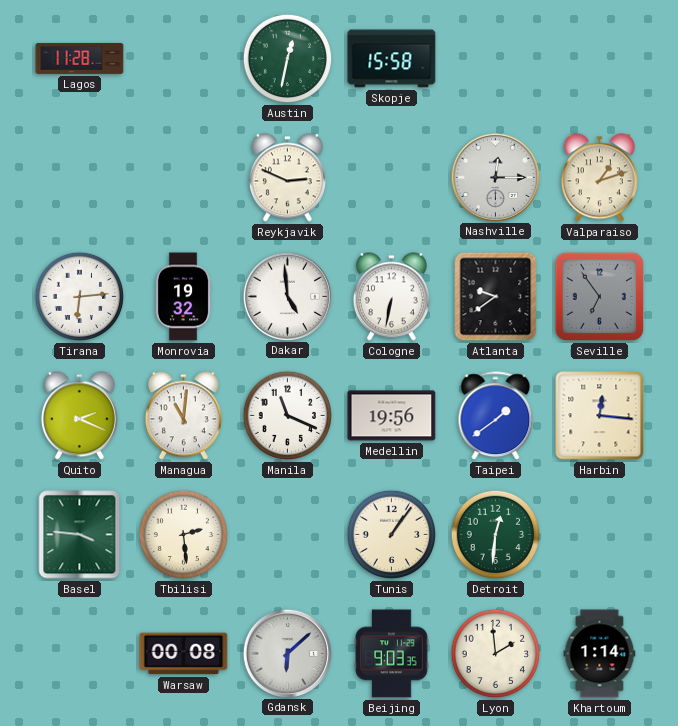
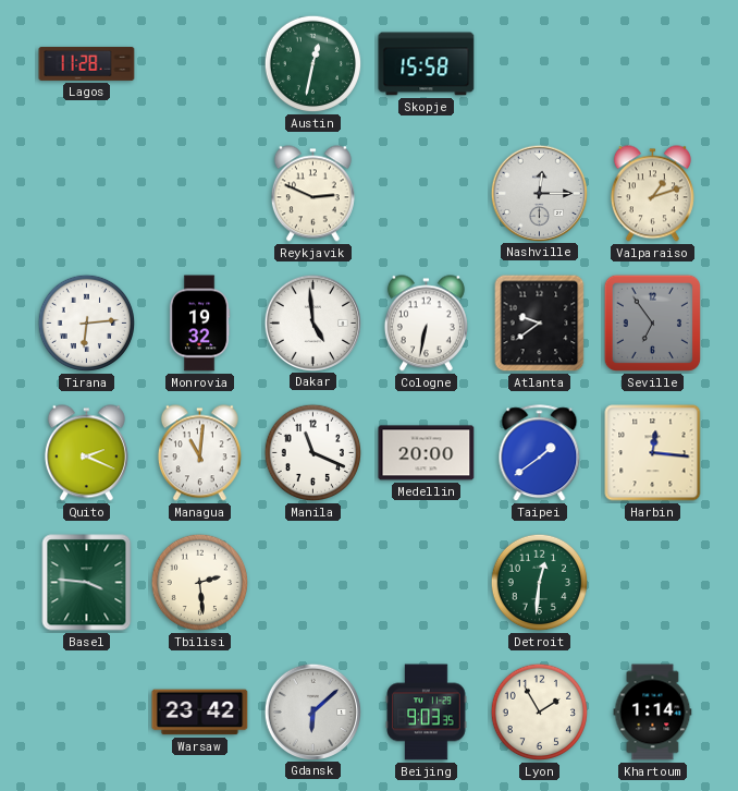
Medellin: 19:56 -> 20:00 (427, 453)
Tunis: 1:06 -> none (392, 535)
Warsaw: 00:08 -> 23:42 (200, 713)
Lyon: 1:59 -> 1:55 (540, 713)
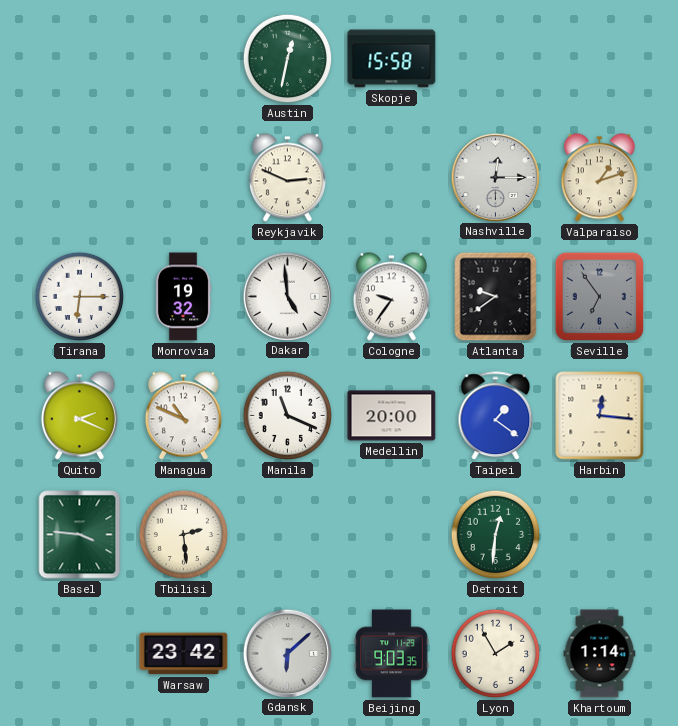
Lagos: 11:28 -> none (87, 63)
Tirana: 6:14 -> 6:15 (80, 297)
Cologne: 6:32 -> 9:36 (391, 297)
Managua: 11:01 -> 10:49 (183, 416)
Taipei: 1:39 -> 1:21 (496, 416)
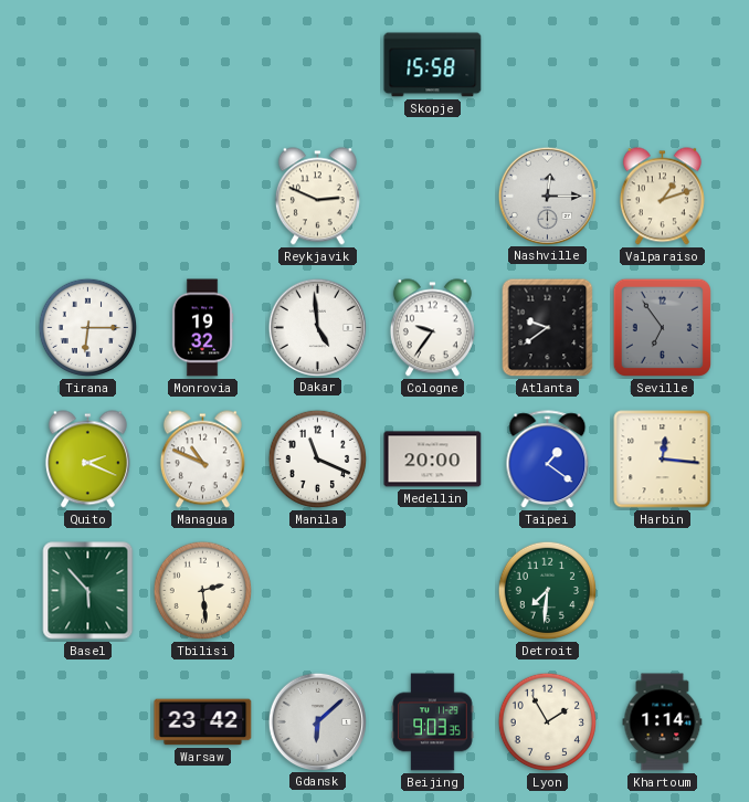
Austin: 12:32 -> none (288, 59)
Basel: 3:46 -> 5:53 (88, 591)
Detroit: 12:31 -> 7:31 (548, 591)
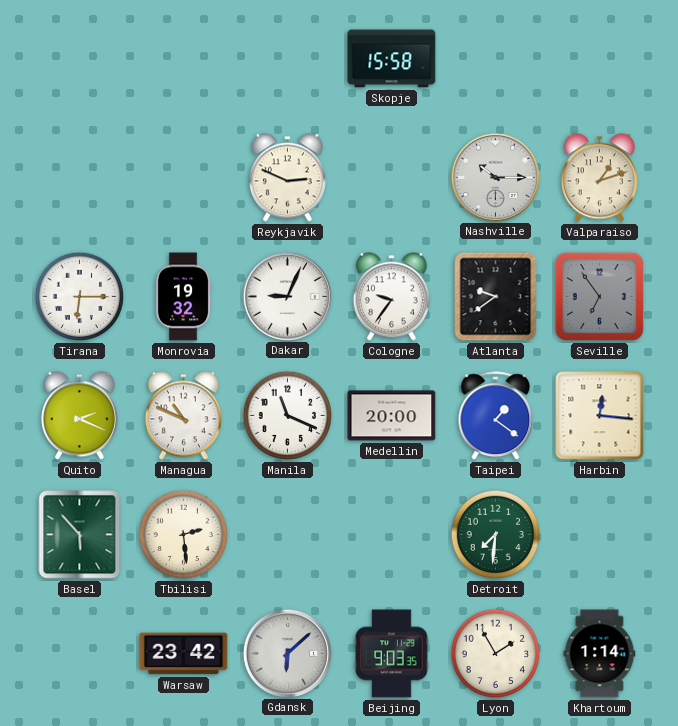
Nashville: 12:15 -> 10:15 (495, 177)
Dakar: 4:59 -> 9:04 (287, 296)
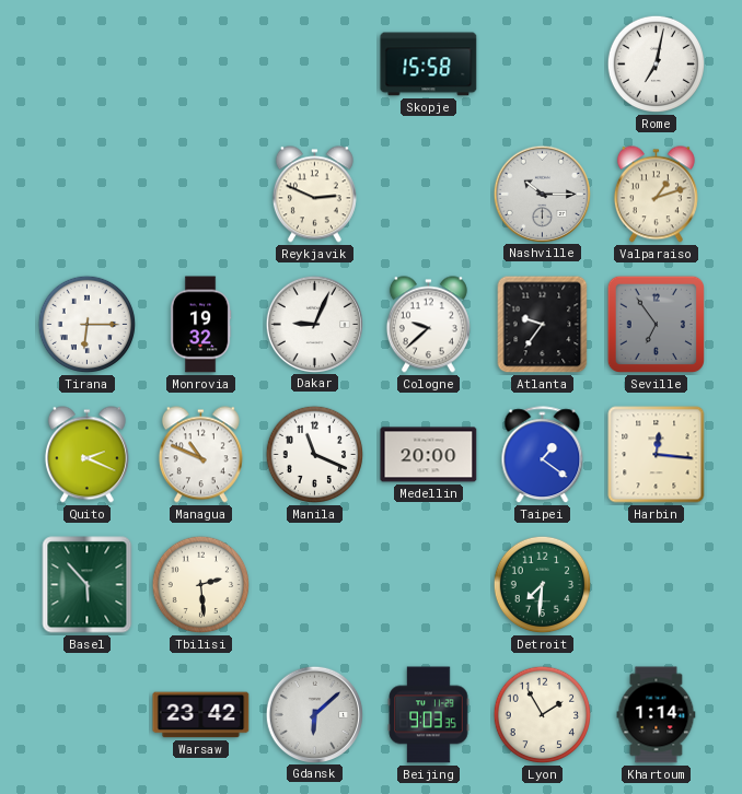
Rome: none -> 7:02 (657, 65)
Cologne: 9:36 -> 9:38 (428, 325)
Atlanta: 9:39 -> 9:36 (543, 325)
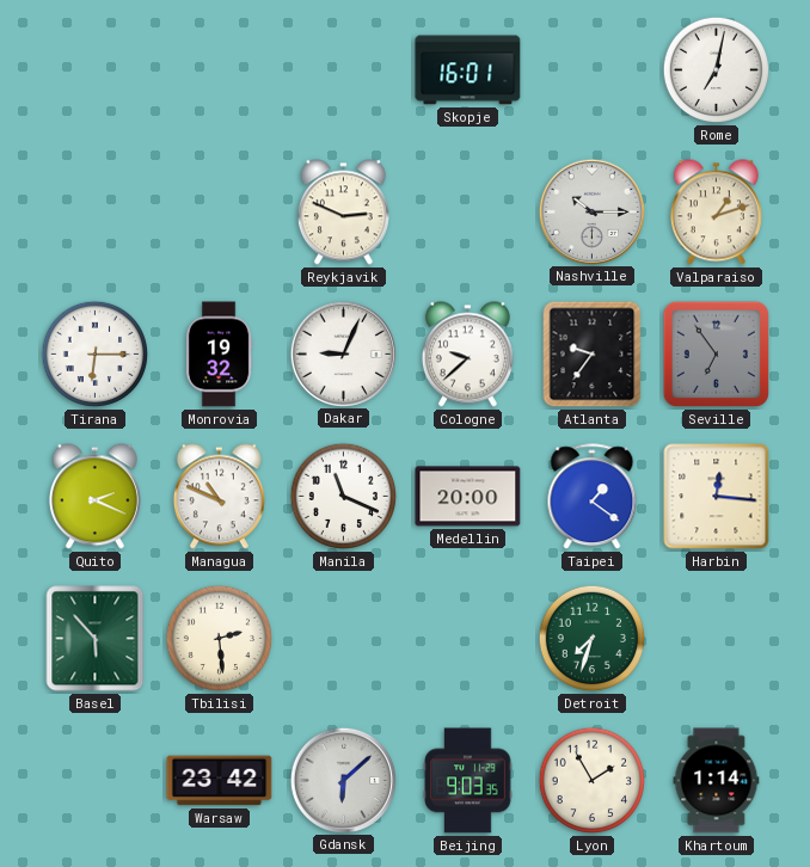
Skopje: 15:58 -> 16:01 (468, 70)
Detroit: 7:31 -> 7:33 (593, 639)
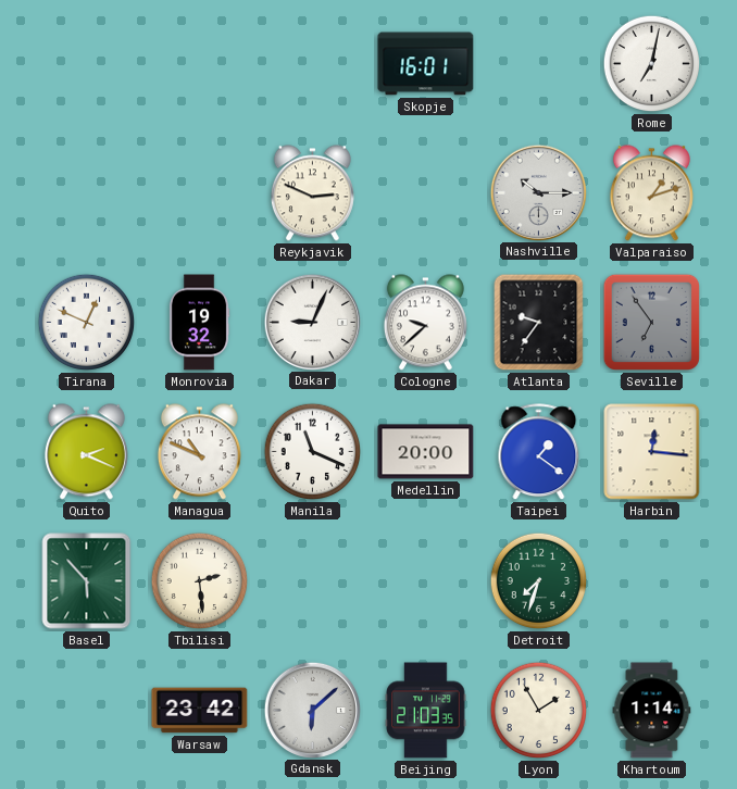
Tirana: 6:15 -> 12:49 (87, 323)
Beijing: 9:03 -> 21:03 (426, 711)
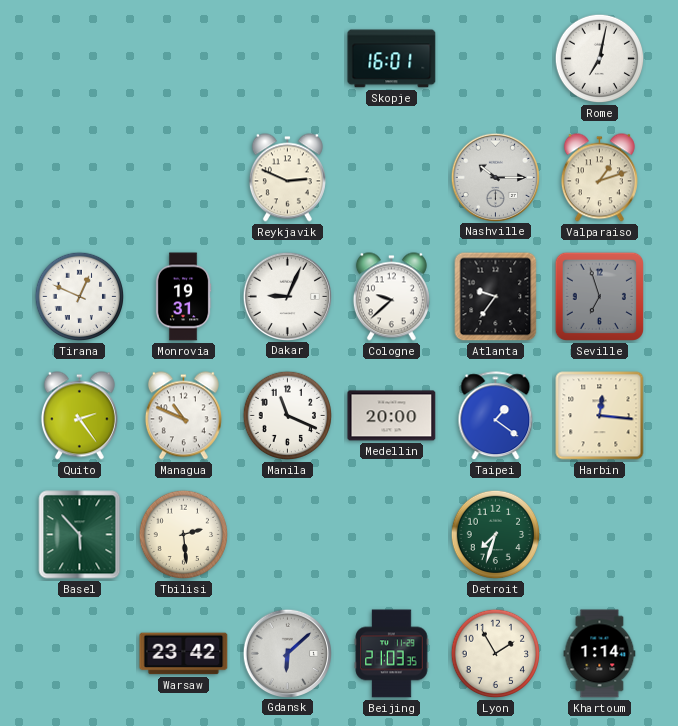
Monrovia: 19:32 -> 19:31 (183, 297)
Seville: 6:54 -> 6:57 (599, 296)
Quito: 2:19 -> 2:24 (79, 416)
